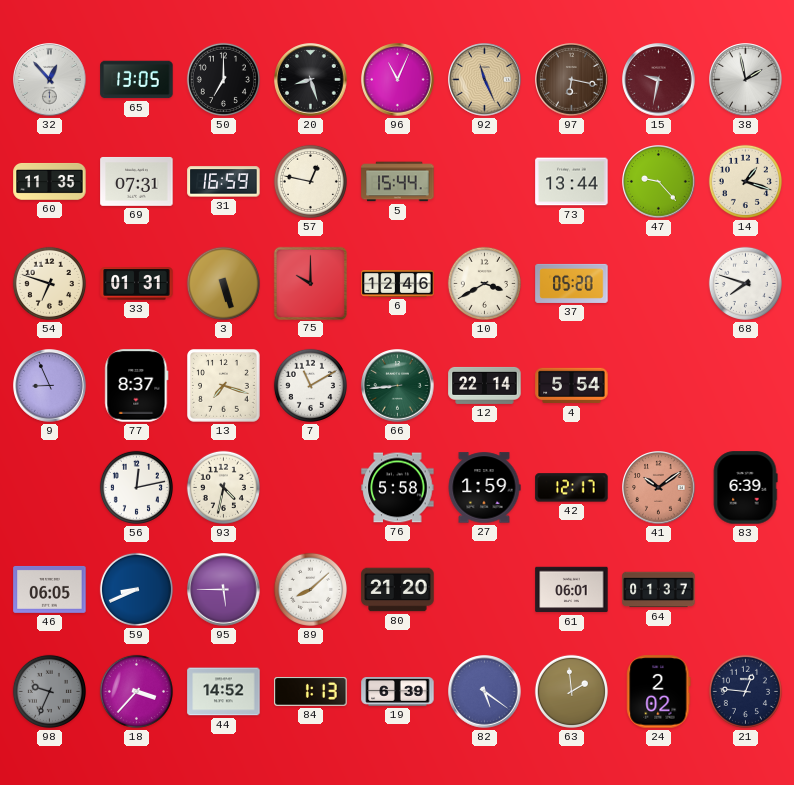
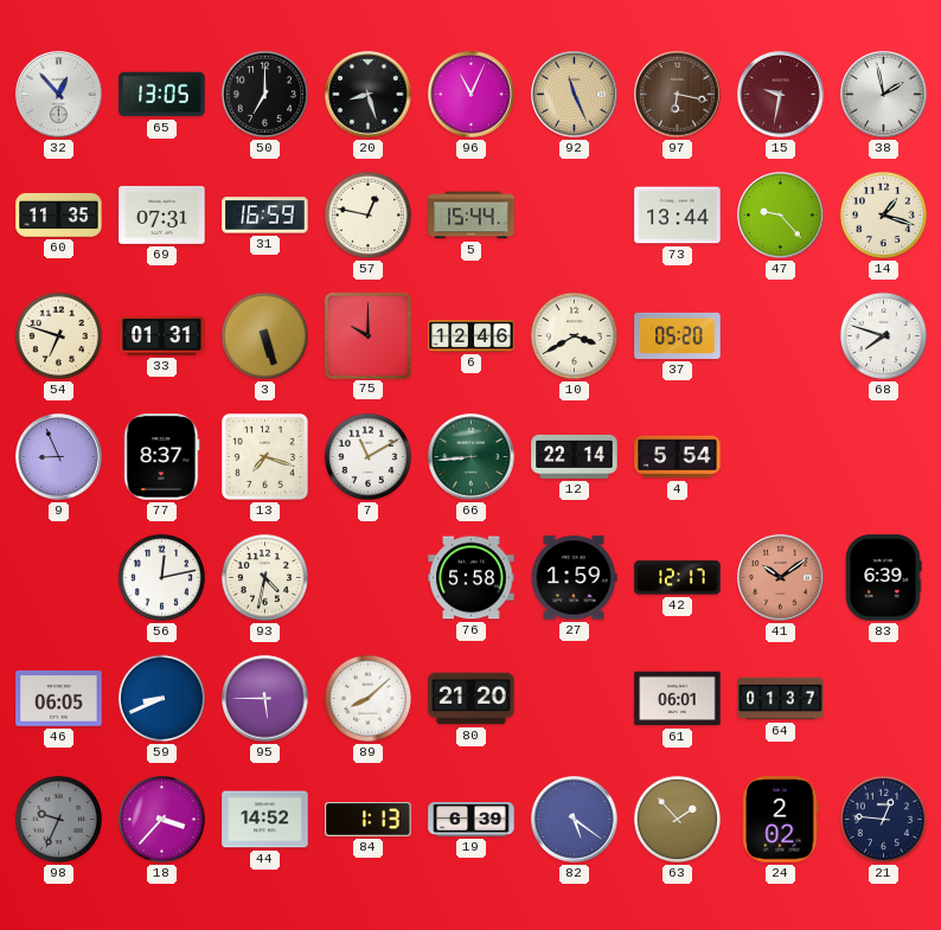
63: 1:59 -> 1:53 (677, 819)
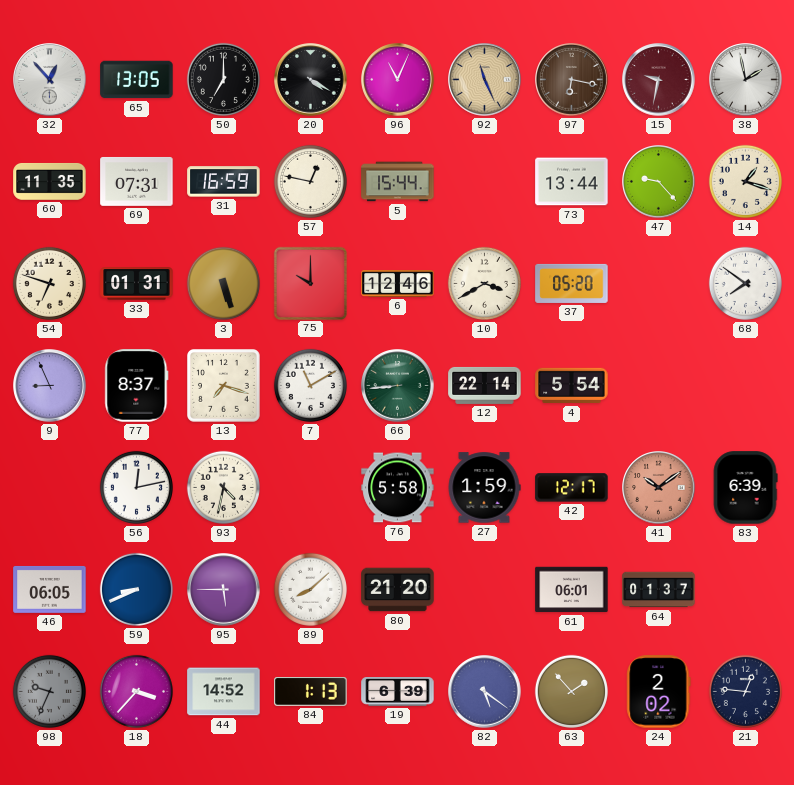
20: 8:27 -> 4:20 (311, 80)
68: 7:48 -> 7:51 (745, 283)
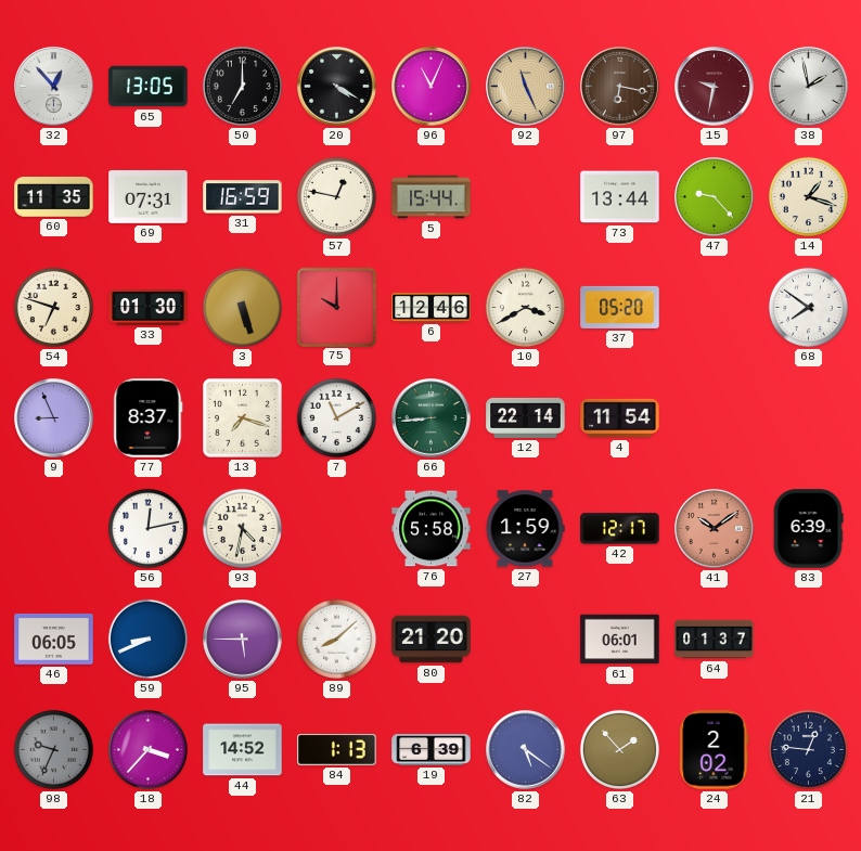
33: 01:31 -> 01:30 (149, 308)
4: 5:54 -> 11:54 (620, 418)
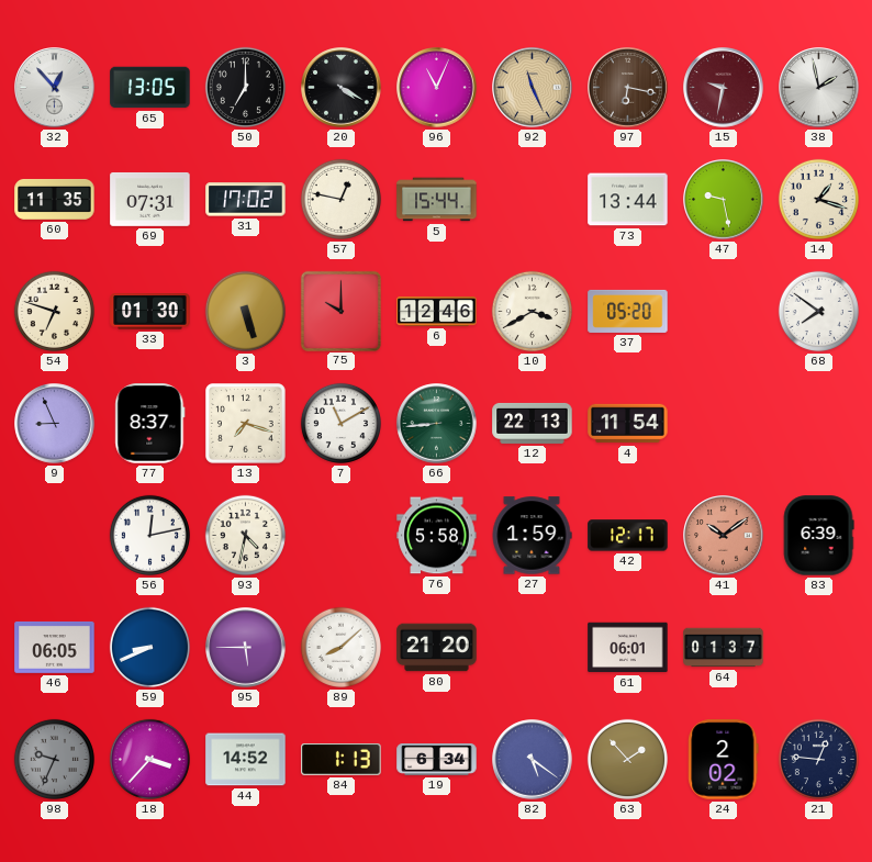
31: 16:59 -> 17:02 (246, 200)
47: 9:23 -> 9:28 (724, 200)
12: 22:14 -> 22:13 (533, 423)
19: 6:39 -> 6:34 (437, 760)
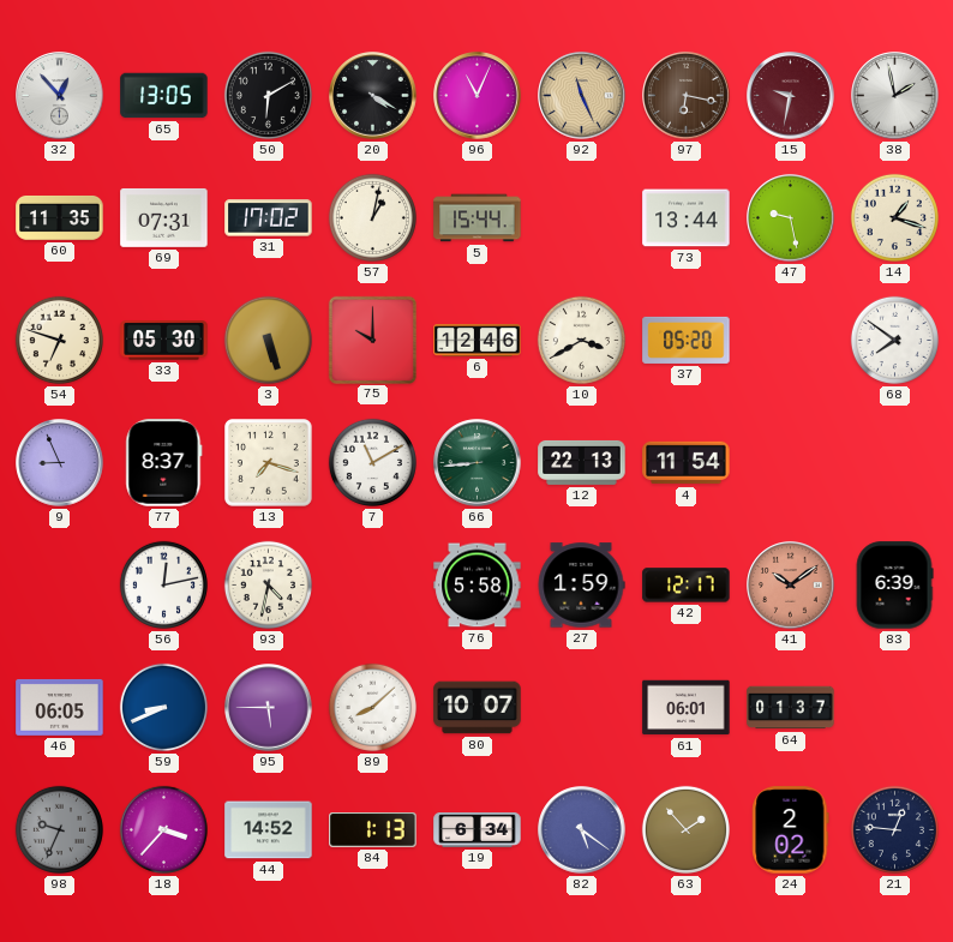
50: 7:00 -> 6:10 (268, 95)
57: 12:47 -> 1:02 (372, 217)
33: 01:30 -> 05:30 (164, 341)
80: 21:20 -> 10:07 (478, 708)
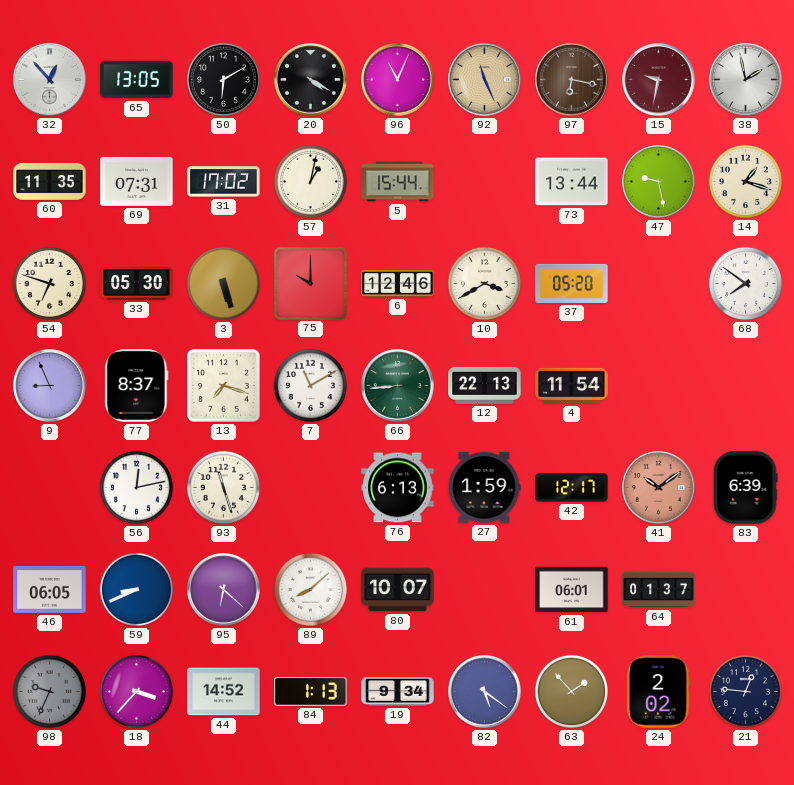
93: 4:32 -> 11:27 (223, 487)
76: 5:58 -> 6:13 (398, 488)
95: 5:45 -> 6:22 (224, 590)
19: 6:34 -> 9:34 (398, 692)
